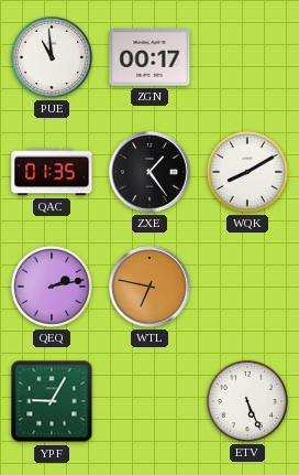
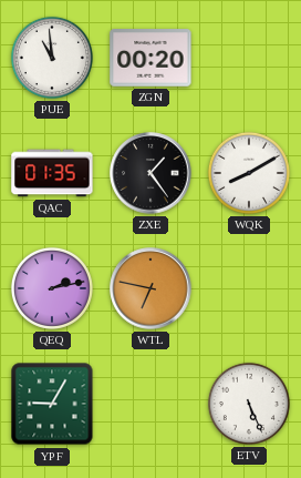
ZGN: 00:17 -> 00:20 (150, 58)
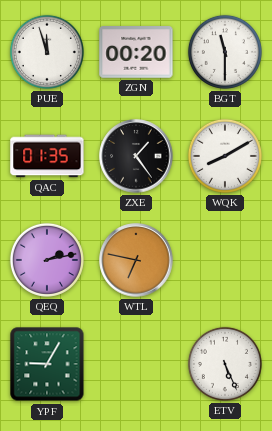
PUE: 10:59 -> 11:57 (47, 52)
BGT: none -> 11:30 (225, 52)
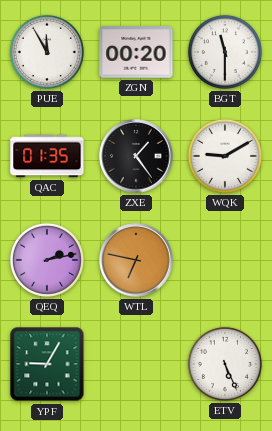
PUE: 11:57 -> 11:55 (47, 52)
WQK: 8:10 -> 9:10 (225, 156)
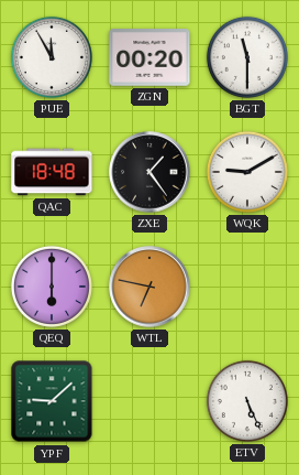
QAC: 01:35 -> 18:48 (52, 172)
QEQ: 2:13 -> 6:00 (52, 287)
YPF: 9:05 -> 9:08 (52, 401)
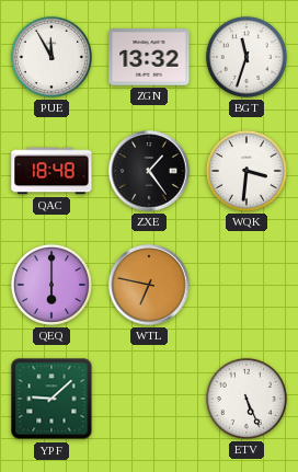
ZGN: 00:20 -> 13:32 (149, 57)
BGT: 11:30 -> 11:33 (247, 57)
WQK: 9:10 -> 3:31 (247, 171)
